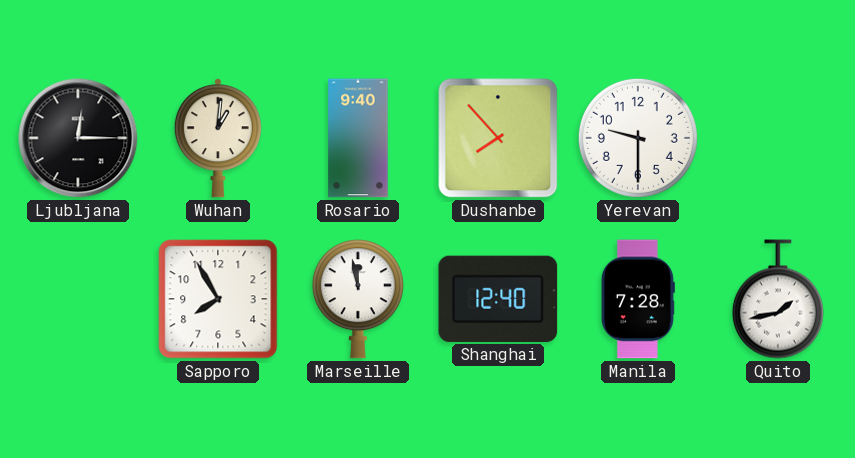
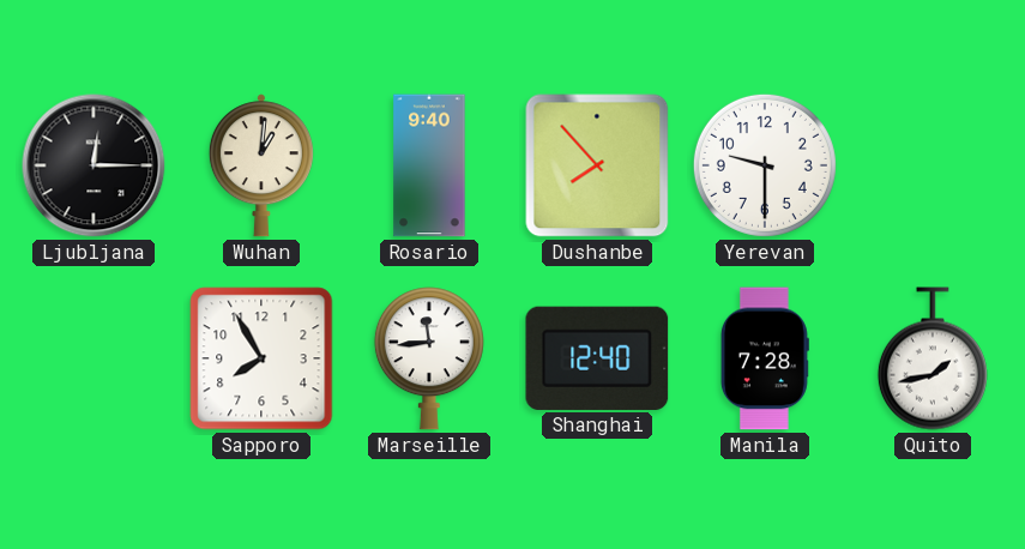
Marseille: 11:58 -> 11:44 (429, 358)
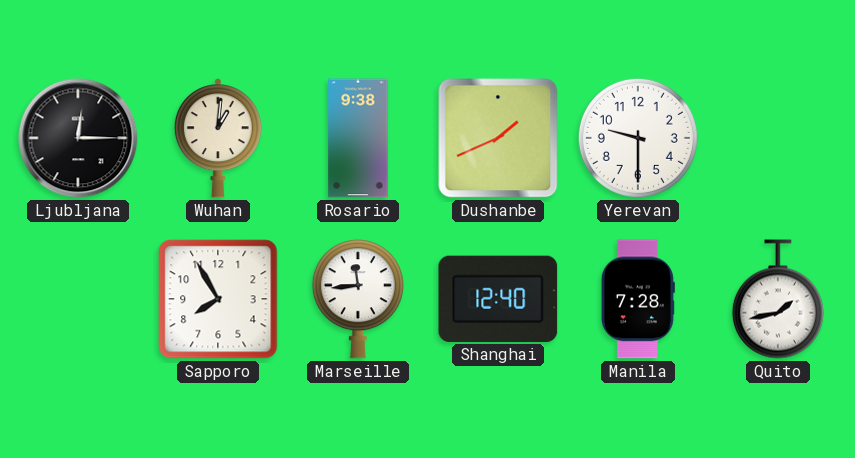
Rosario: 9:40 -> 9:38 (358, 138)
Dushanbe: 7:53 -> 1:41 (498, 138)
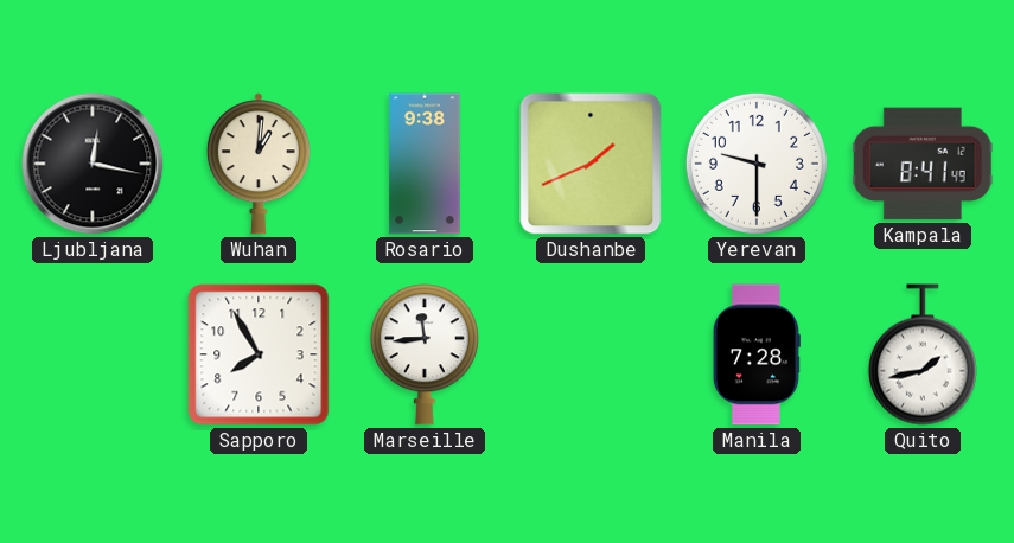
Ljubljana: 12:15 -> 12:17 (93, 164)
Kampala: none -> 8:41 (923, 164)
Shanghai: 12:40 -> none (498, 299)
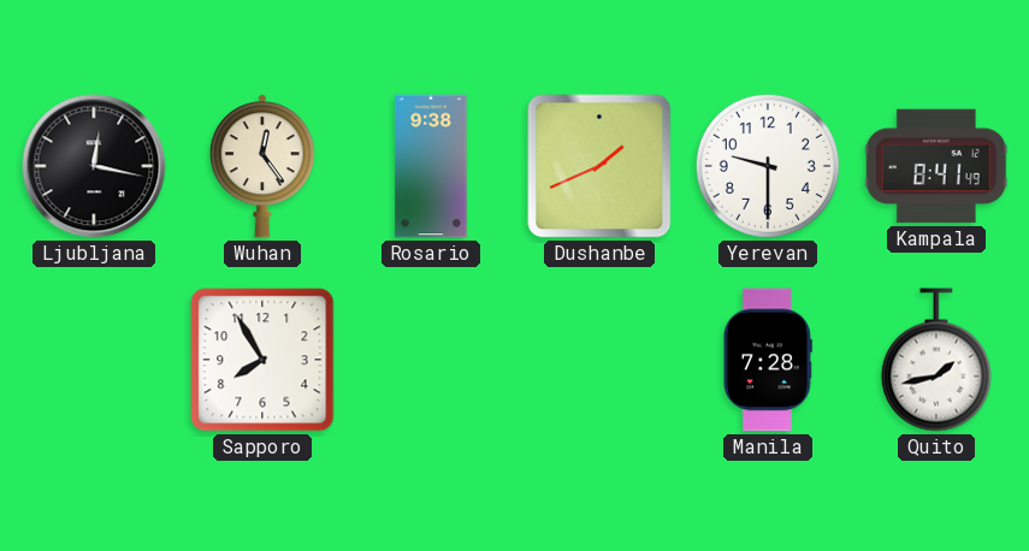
Wuhan: 1:01 -> 12:24 (262, 166)
Marseille: 11:44 -> none (425, 354)
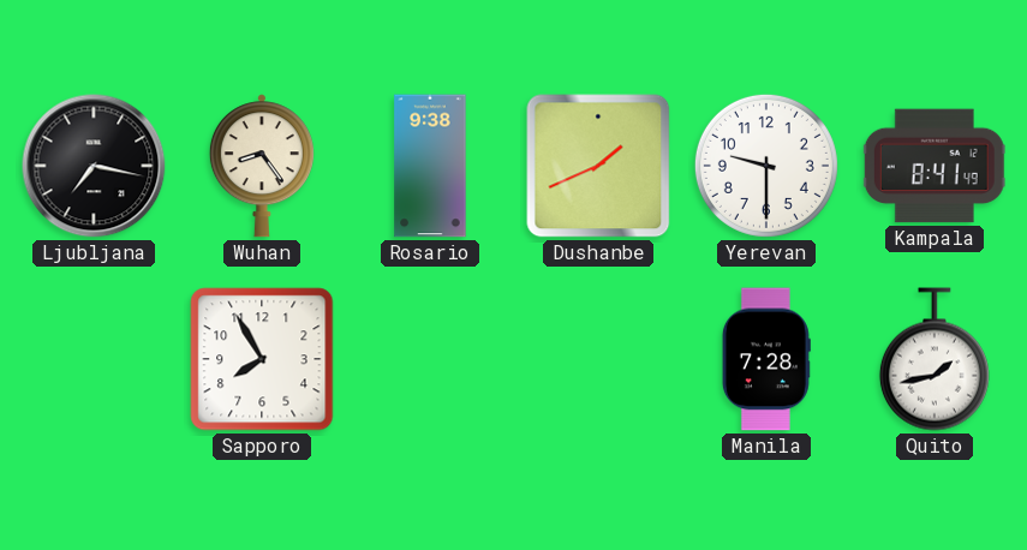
Ljubljana: 12:17 -> 7:17 (94, 166)
Wuhan: 12:24 -> 8:24 (262, 166)
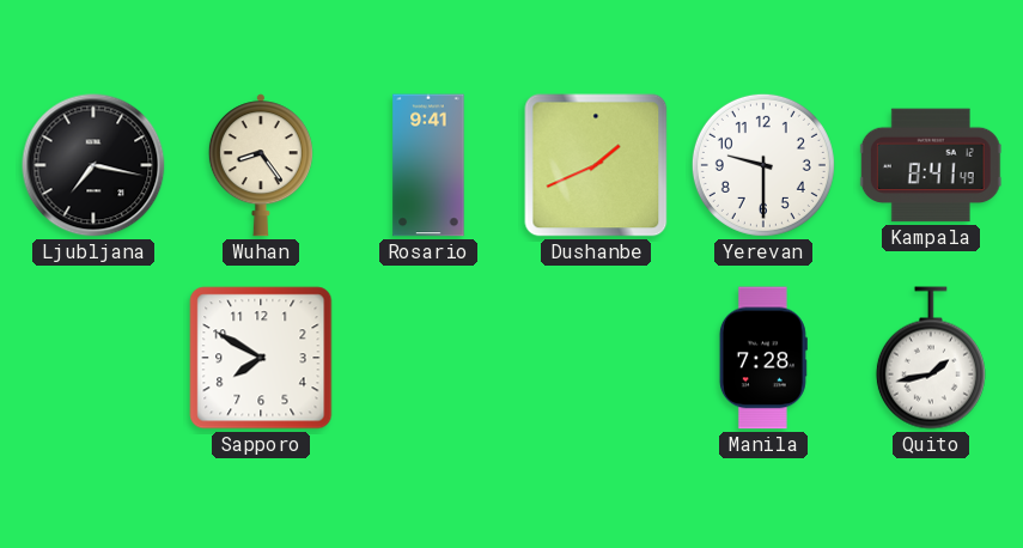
Rosario: 9:38 -> 9:41 (428, 165)
Sapporo: 7:55 -> 7:50 (261, 358)
